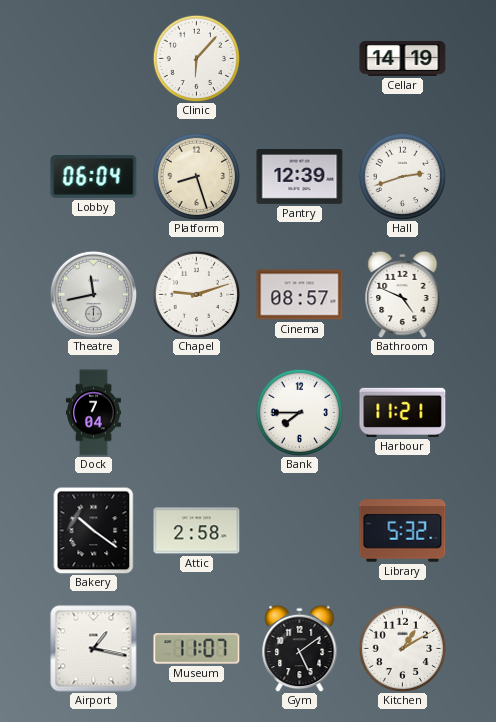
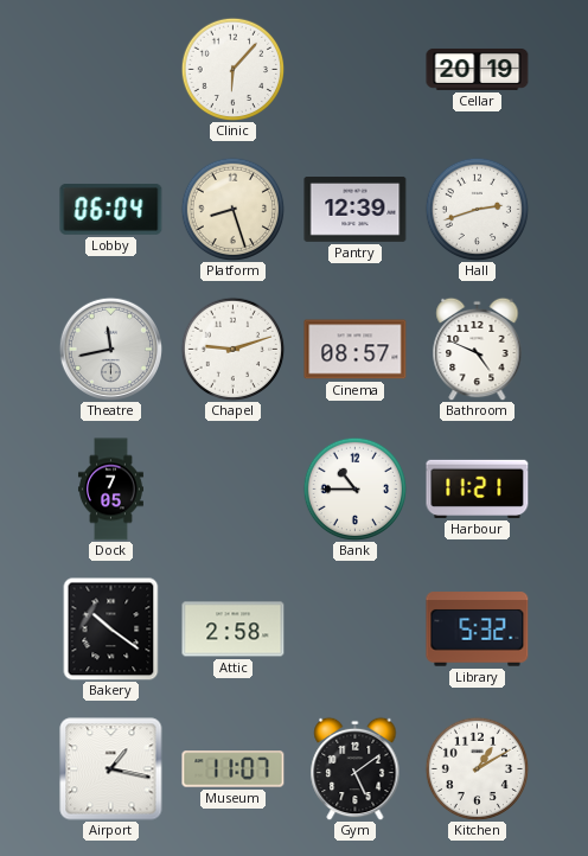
Cellar: 14:19 -> 20:19 (478, 69)
Dock: 7:04 -> 7:05 (111, 490)
Bank: 7:45 -> 10:45 (354, 488)
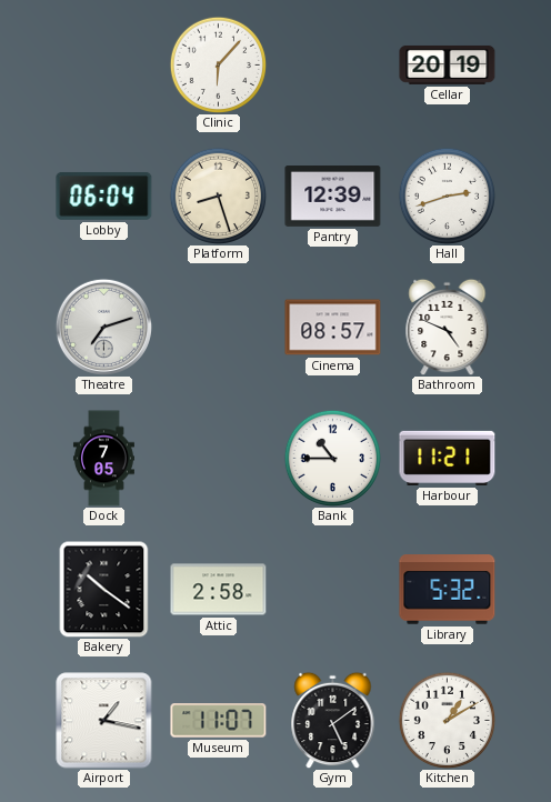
Theatre: 11:43 -> 7:12 (103, 327)
Chapel: 9:12 -> none (232, 349)
